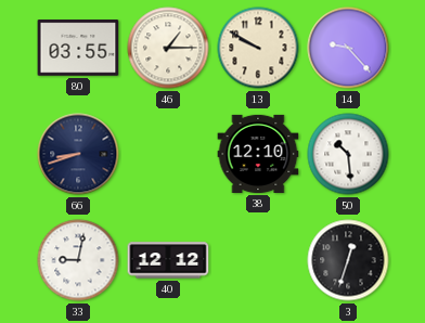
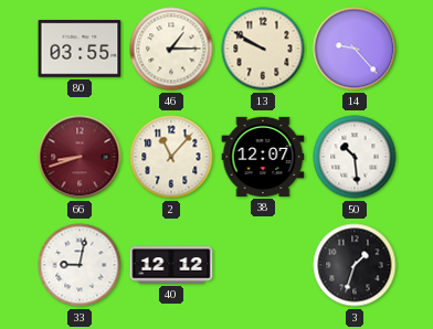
66 dial: navy -> burgundy (80, 157)
2: none -> 11:07 (171, 157)
38: 12:10 -> 12:07 (263, 157)
3: 12:33 -> 1:33 (355, 265)
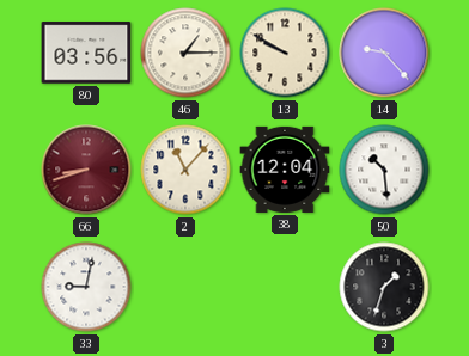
80: 03:55 -> 03:56 (86, 53)
38: 12:07 -> 12:04 (285, 170)
40: 12:12 -> none (171, 265)
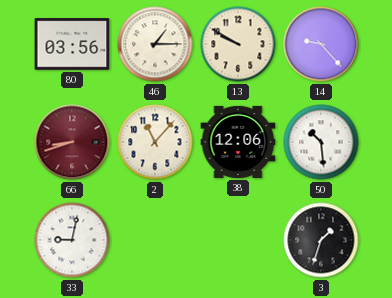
38: 12:04 -> 12:06 (238, 142)
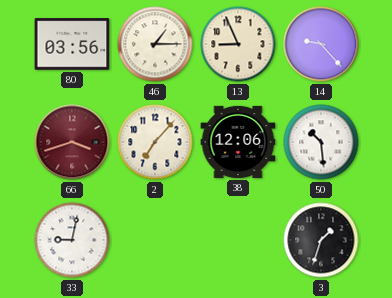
13: 9:50 -> 8:56 (238, 44)
66: 8:42 -> 3:42 (72, 142)
2: 11:07 -> 7:07 (155, 142)
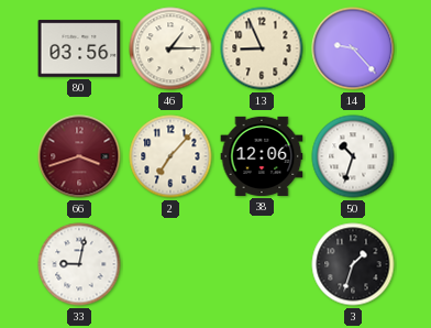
50: 10:29 -> 10:33 (353, 156)
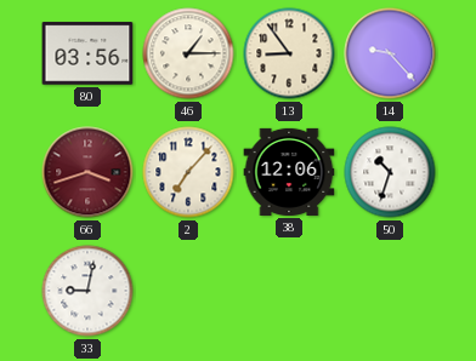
13: 8:56 -> 8:54 (289, 53)
3: 1:33 -> none (353, 264)
